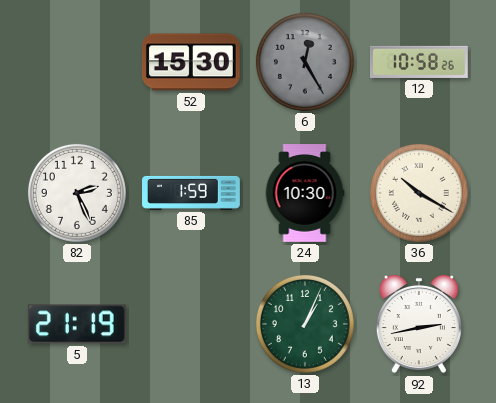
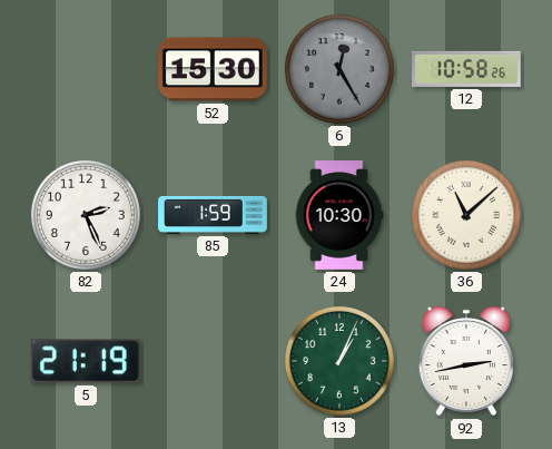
36: 10:20 -> 11:08 (466, 215)
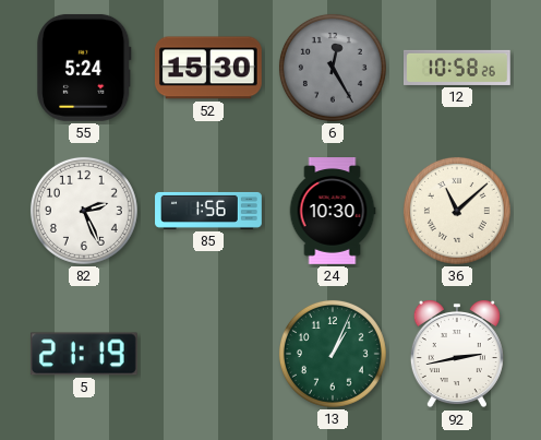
55: none -> 5:24 (84, 68)
85: 1:59 -> 1:56 (208, 211)
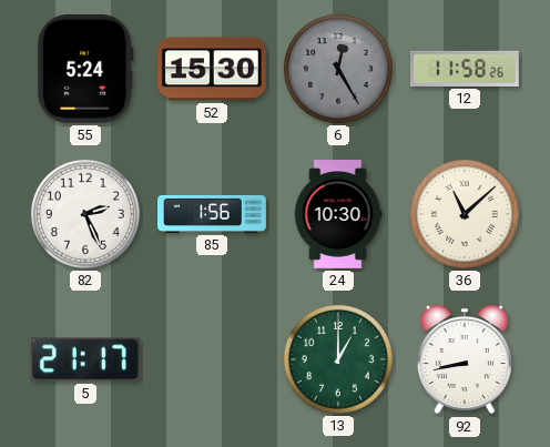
12: 10:58 -> 11:58 (466, 69)
5: 21:19 -> 21:17 (85, 359)
13: 1:04 -> 1:00 (338, 359)
92: 2:43 -> 8:43 (465, 359)
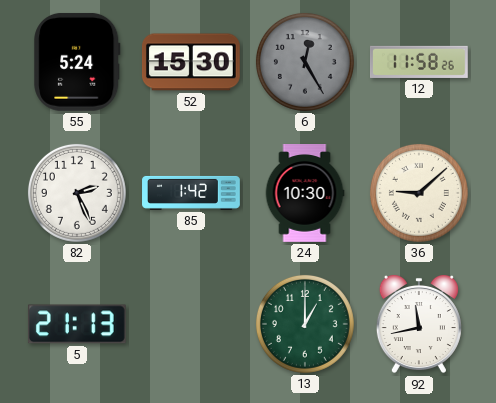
85: 1:56 -> 1:42 (191, 193)
36: 11:08 -> 9:08 (419, 193)
5: 21:17 -> 21:13 (77, 324)
92: 8:43 -> 11:43 (419, 324)
